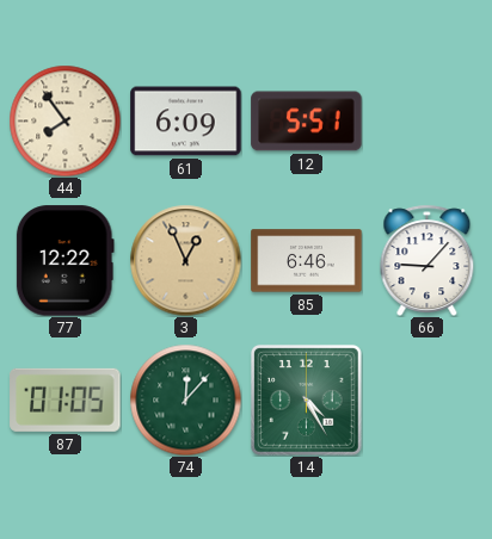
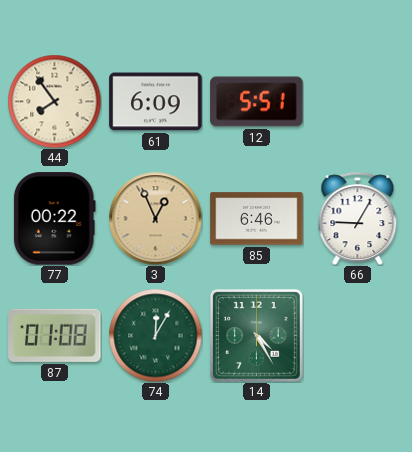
77: 12:22 -> 00:22 (54, 219)
66: 9:07 -> 9:05 (358, 218)
87: 01:05 -> 01:08 (55, 335)
74: 12:07 -> 12:05 (155, 335)
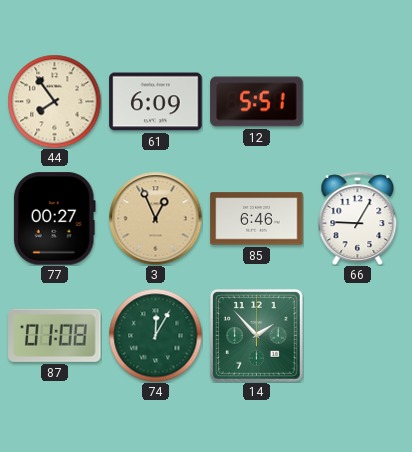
77: 00:22 -> 00:27 (54, 219)
14: 4:25 -> 1:53 (257, 336)
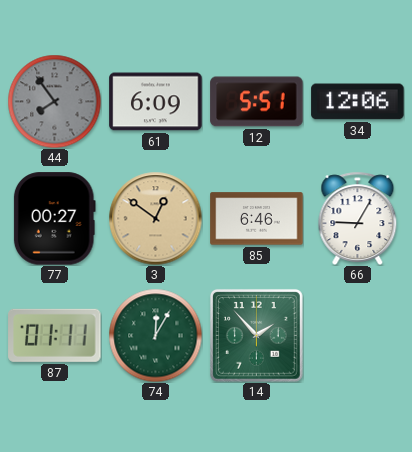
44 dial: cream -> grey (54, 101)
34: none -> 12:06 (358, 102)
3: 12:56 -> 12:51 (155, 218)
87: 01:08 -> 01:11 (55, 335)
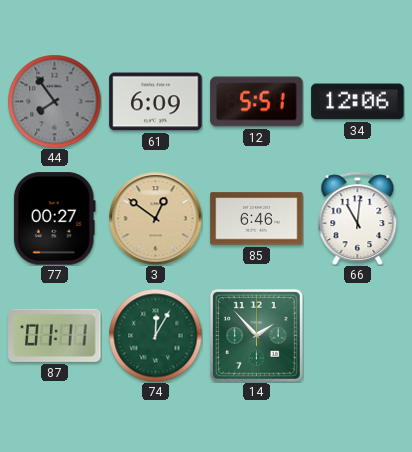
66: 9:05 -> 11:01 (358, 218)
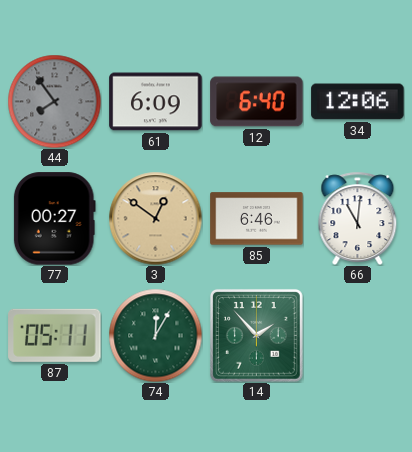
12: 5:51 -> 6:40 (257, 102)
87: 01:11 -> 05:11 (55, 335)
